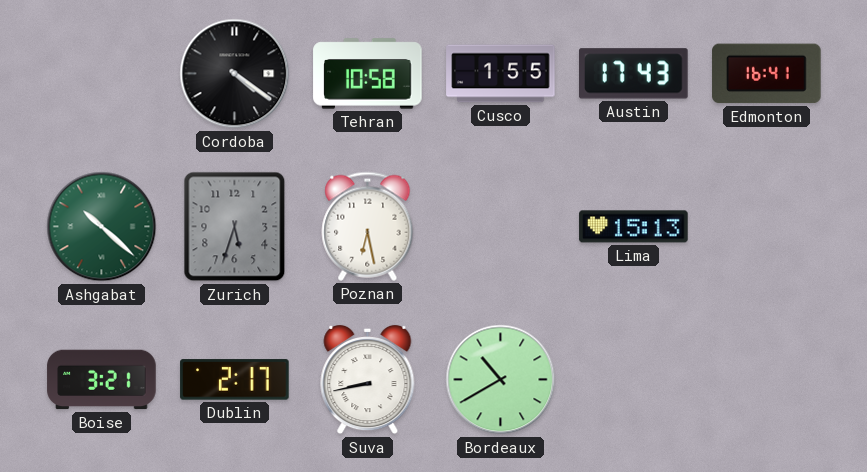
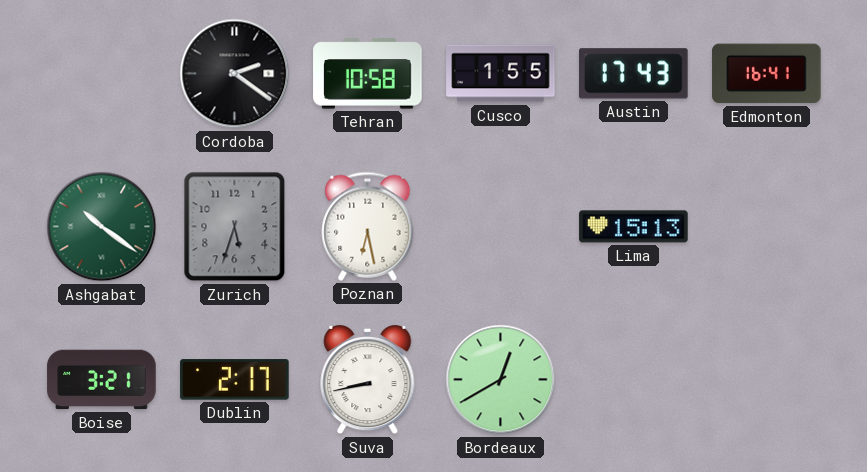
Cordoba: 4:21 -> 2:21 (235, 74)
Ashgabat: 10:22 -> 10:21 (102, 227)
Bordeaux: 10:40 -> 12:40 (501, 380)
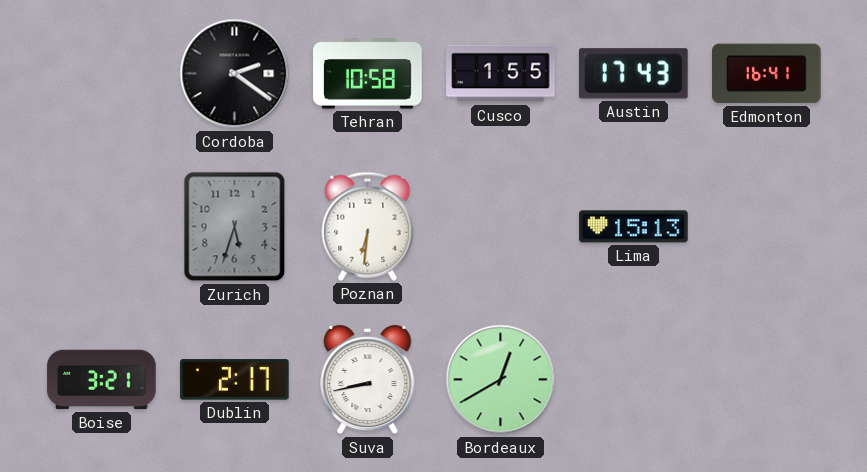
Ashgabat: 10:21 -> none (102, 227)
Poznan: 6:28 -> 6:31 (368, 226)
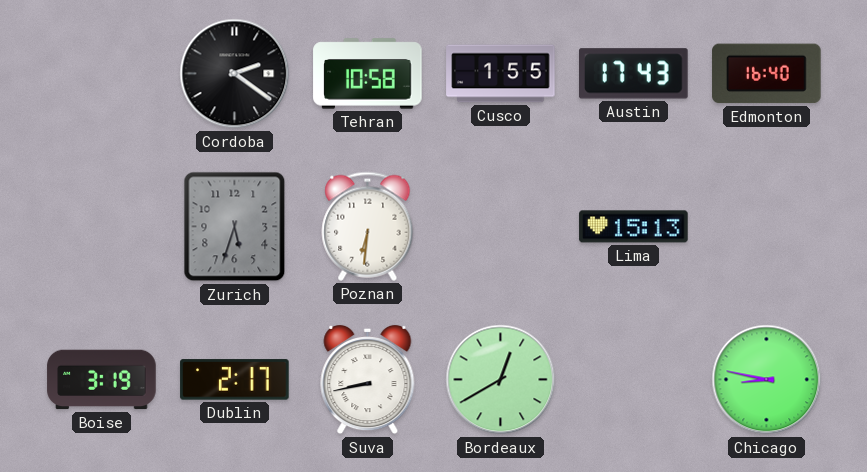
Edmonton: 16:41 -> 16:40 (767, 74)
Boise: 3:21 -> 3:19 (102, 380)
Chicago: none -> 8:47 (767, 380)
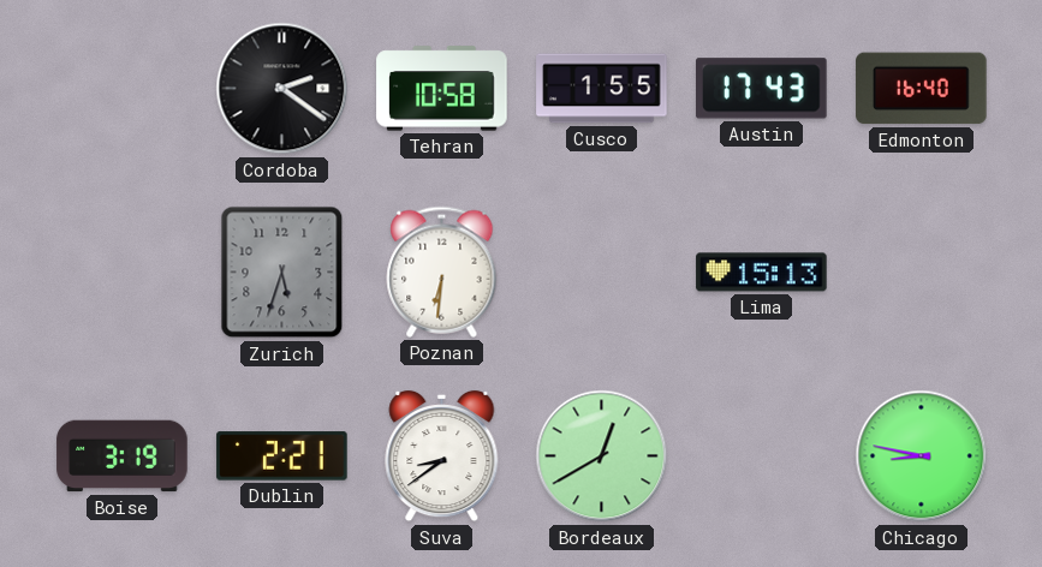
Dublin: 2:17 -> 2:21 (282, 456)
Suva: 8:43 -> 8:39 (442, 456)
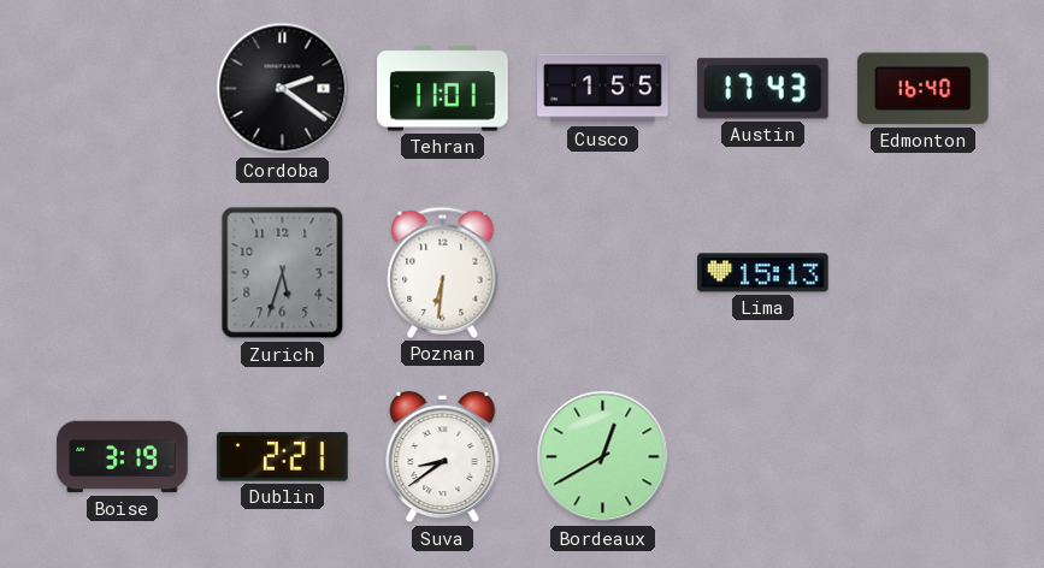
Tehran: 10:58 -> 11:01 (443, 89)
Chicago: 8:47 -> none (922, 456)
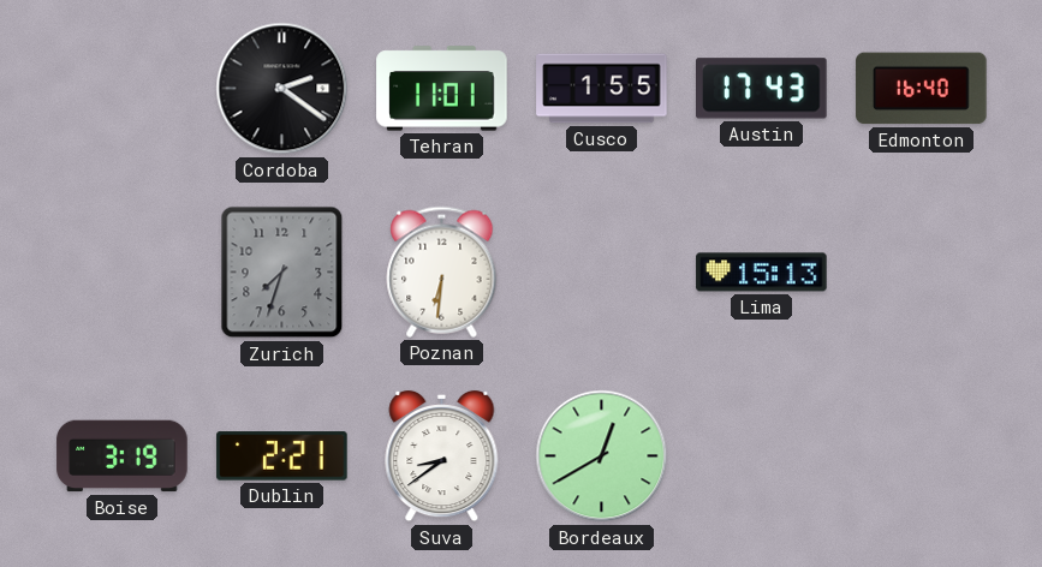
Zurich: 5:33 -> 7:33 (282, 273)
